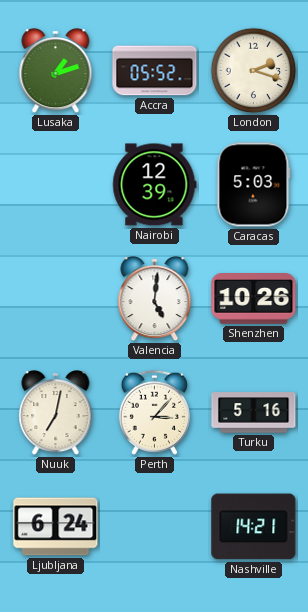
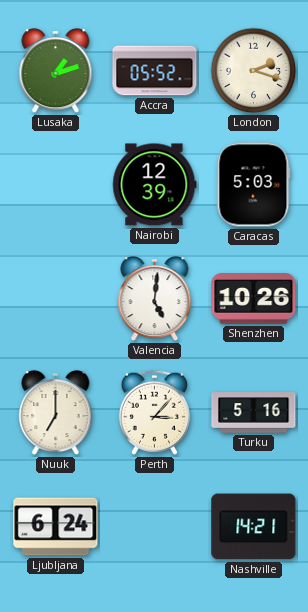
Nuuk: 7:02 -> 7:00 (56, 414)
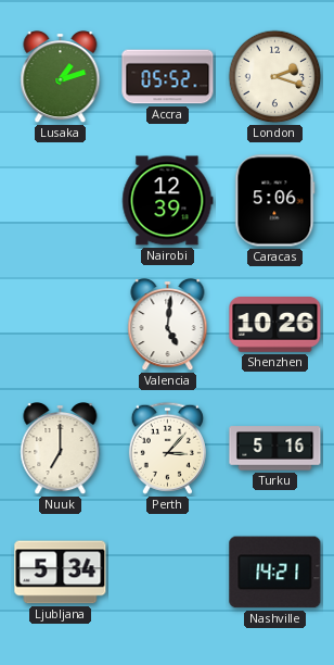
Caracas: 5:03 -> 5:06 (275, 201)
Ljubljana: 6:24 -> 5:34 (61, 573)
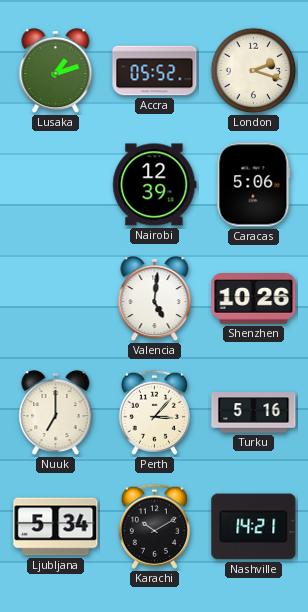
Karachi: none -> 10:10 (154, 526)
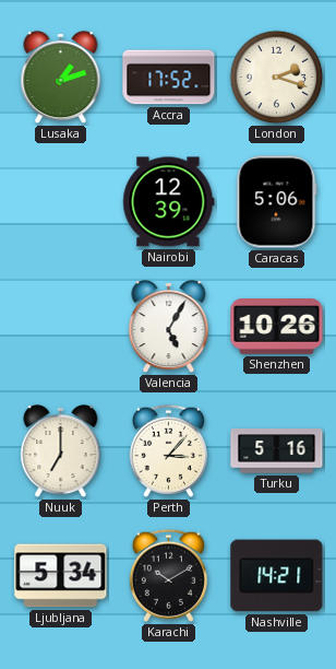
Accra: 05:52 -> 17:52 (169, 78)
Valencia: 5:01 -> 5:05 (169, 328)
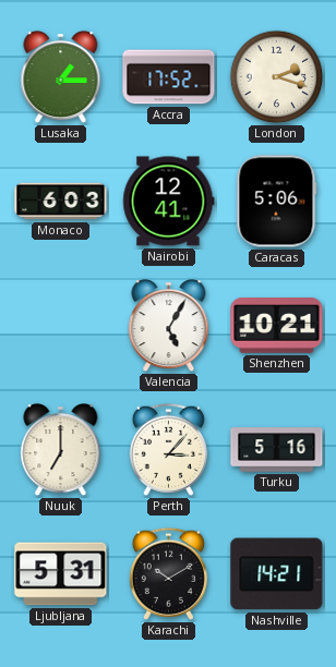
Lusaka: 1:12 -> 1:15 (61, 78)
Monaco: none -> 6:03 (61, 202)
Nairobi: 12:39 -> 12:41 (169, 202)
Shenzhen: 10:26 -> 10:21 (277, 326)
Ljubljana: 5:34 -> 5:31 (61, 574)
